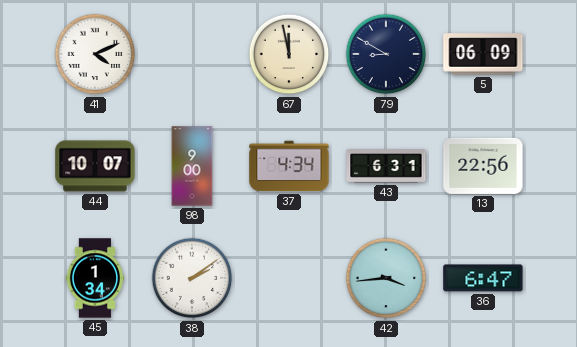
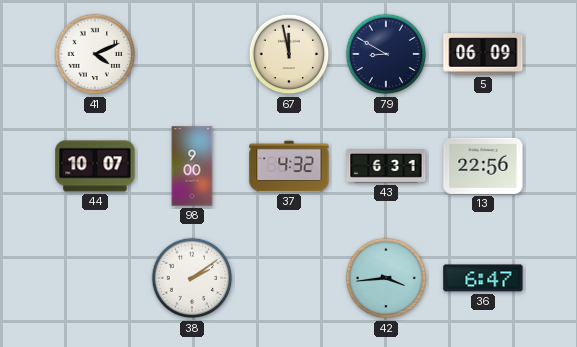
37: 4:34 -> 4:32 (289, 166)
45: 1:34 -> none (94, 278)
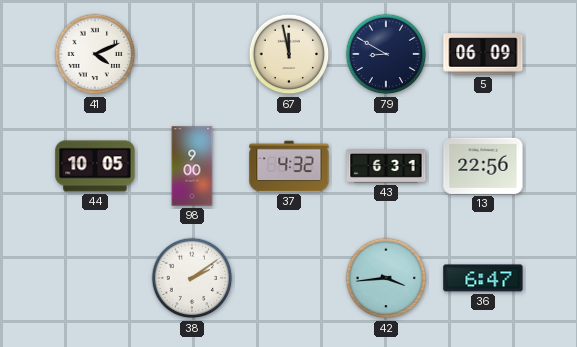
44: 10:07 -> 10:05 (95, 166)
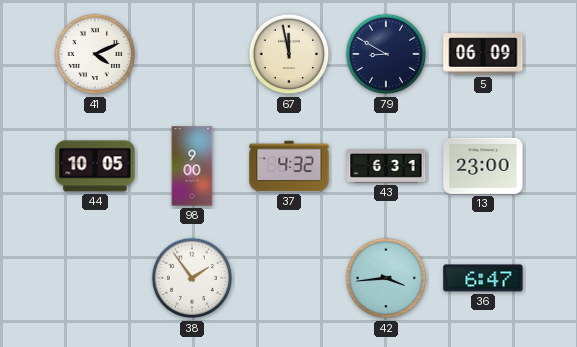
13: 22:56 -> 23:00 (483, 166)
38: 2:09 -> 1:54 (192, 278)
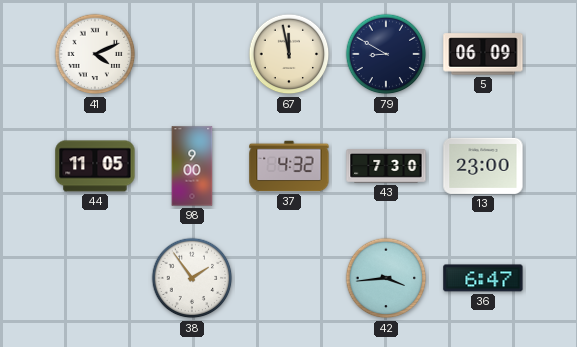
44: 10:05 -> 11:05 (95, 166)
43: 6:31 -> 7:30 (386, 166)
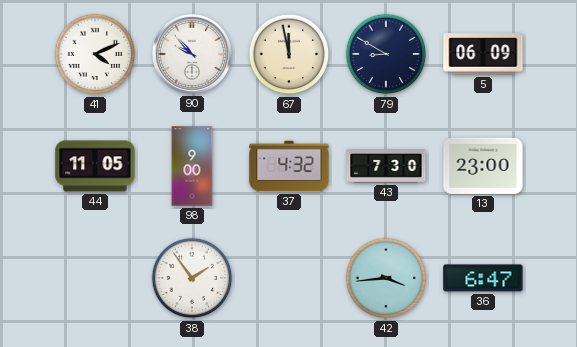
90: none -> 9:53 (192, 54)
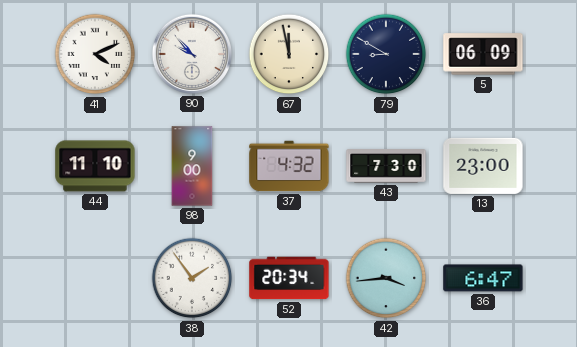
44: 11:05 -> 11:10 (95, 166)
52: none -> 20:34 (289, 278)
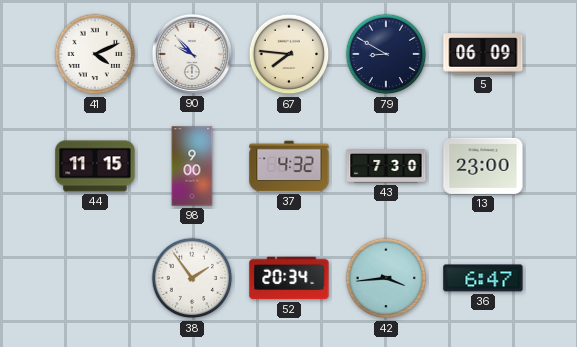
67: 11:58 -> 7:46 (289, 54)
44: 11:10 -> 11:15 (95, 166)
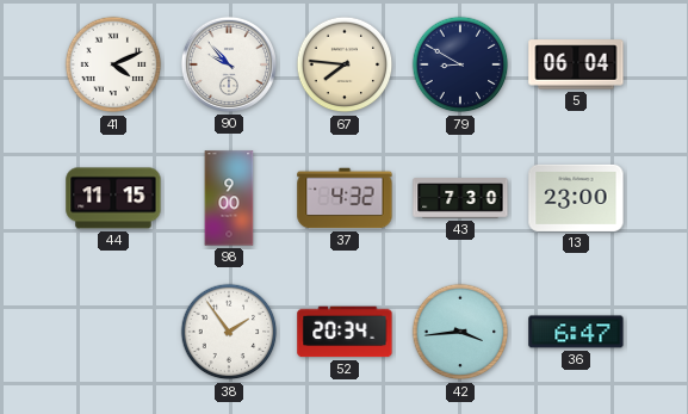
5: 06:09 -> 06:04 (576, 64)
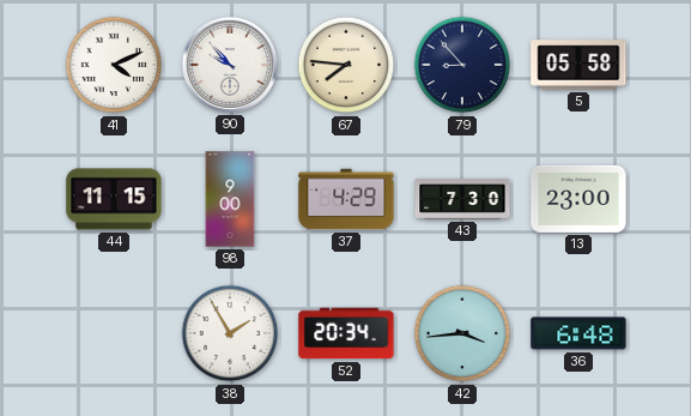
79: 8:50 -> 8:53 (462, 65)
5: 06:04 -> 05:58 (578, 65)
37: 4:32 -> 4:29 (346, 199)
38: 1:54 -> 1:55 (230, 333)
36: 6:47 -> 6:48 (578, 333)
